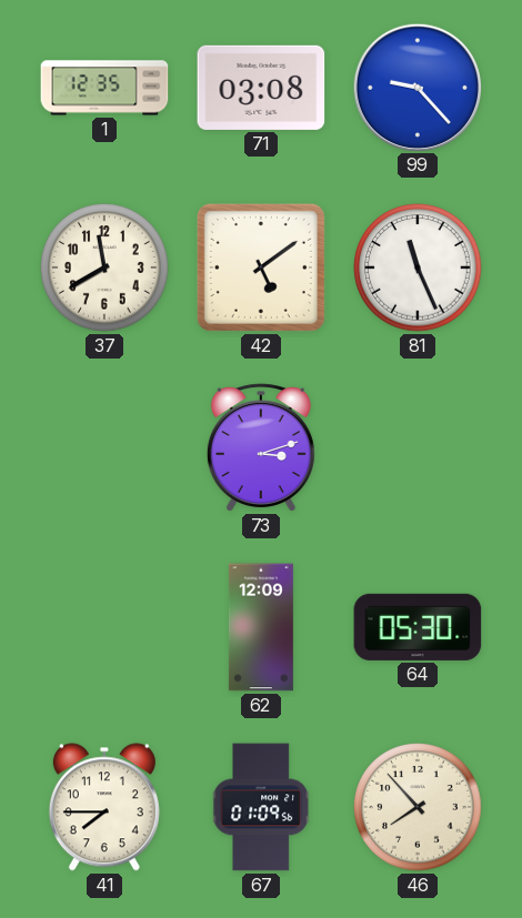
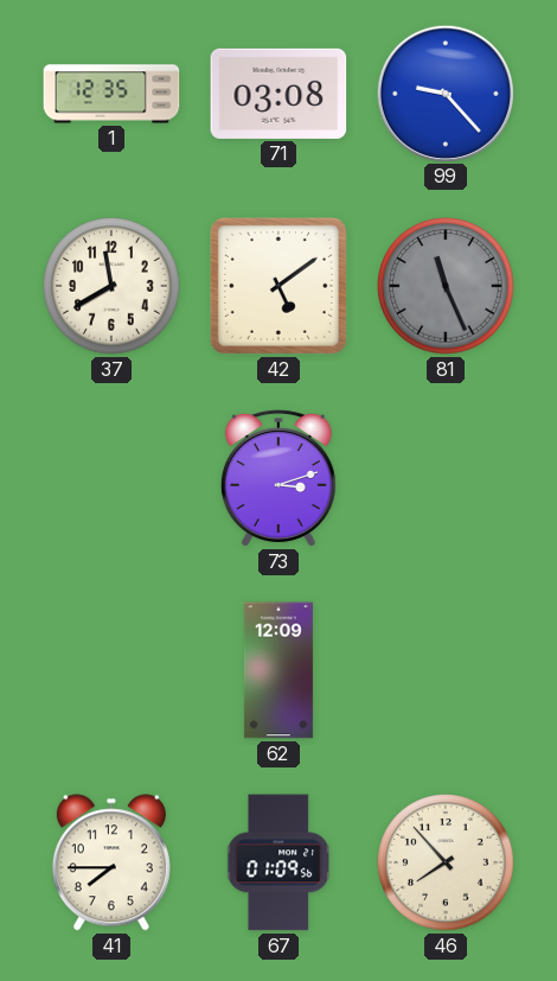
81 dial: white -> grey (446, 286)
64: 05:30 -> none (418, 627)
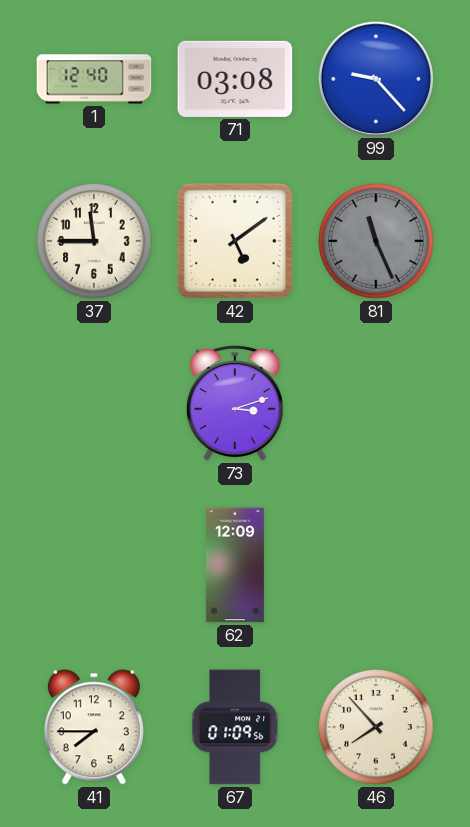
1: 12:35 -> 12:40 (94, 79)
37: 11:40 -> 11:45 (94, 241)
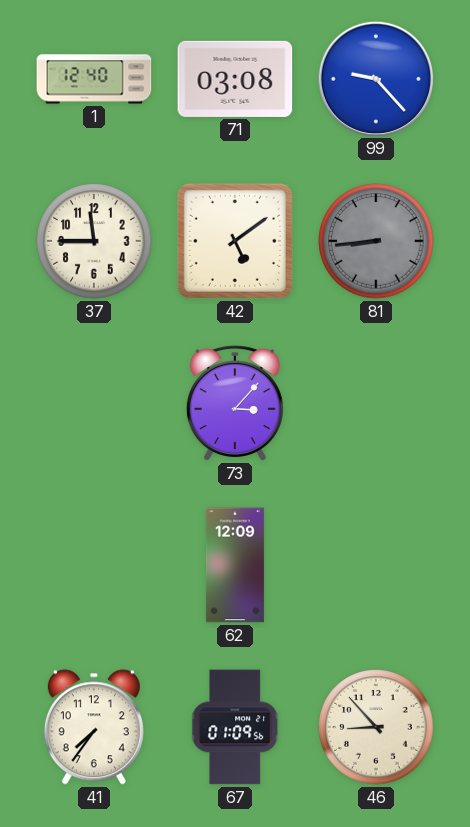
81: 11:26 -> 8:44 (376, 241)
73: 3:12 -> 3:07 (235, 403)
41: 7:45 -> 7:36 (94, 727)
46: 7:53 -> 8:53 (376, 727)
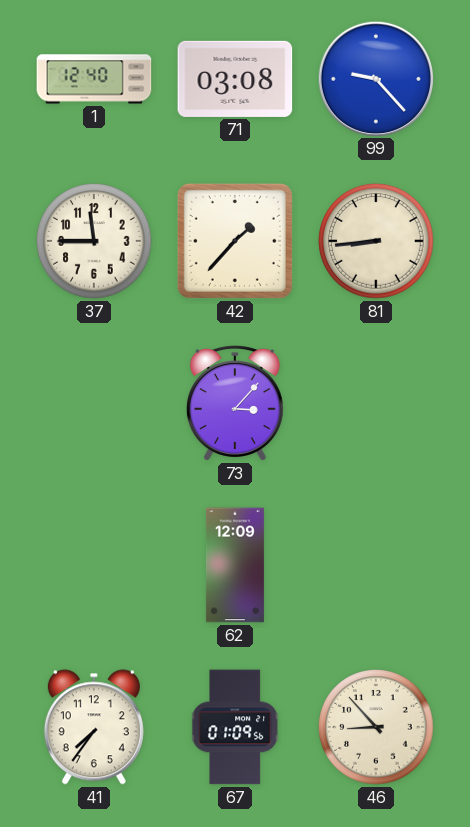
42: 5:09 -> 1:37 (235, 241)
81 dial: grey -> cream (376, 241)
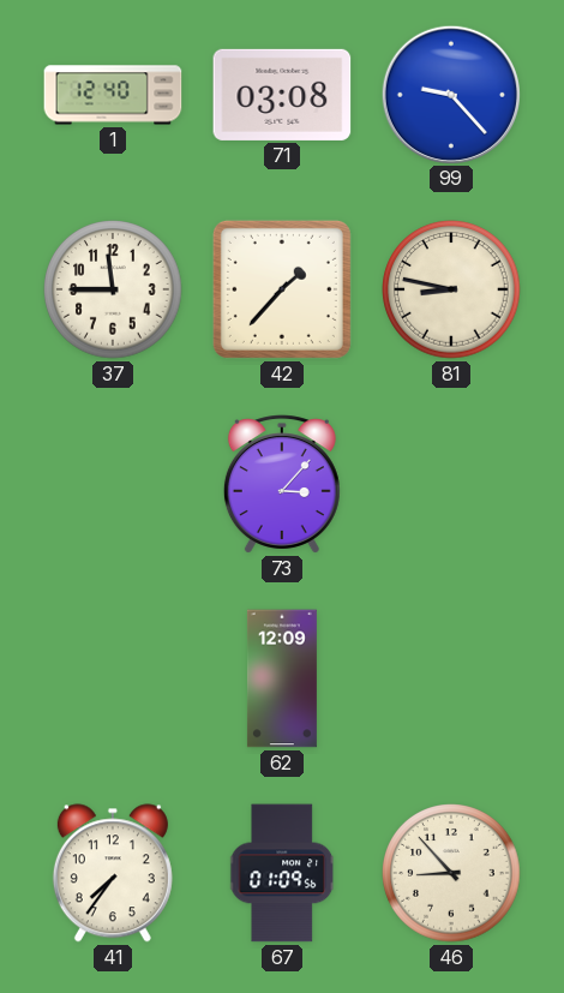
81: 8:44 -> 8:47 (451, 289)
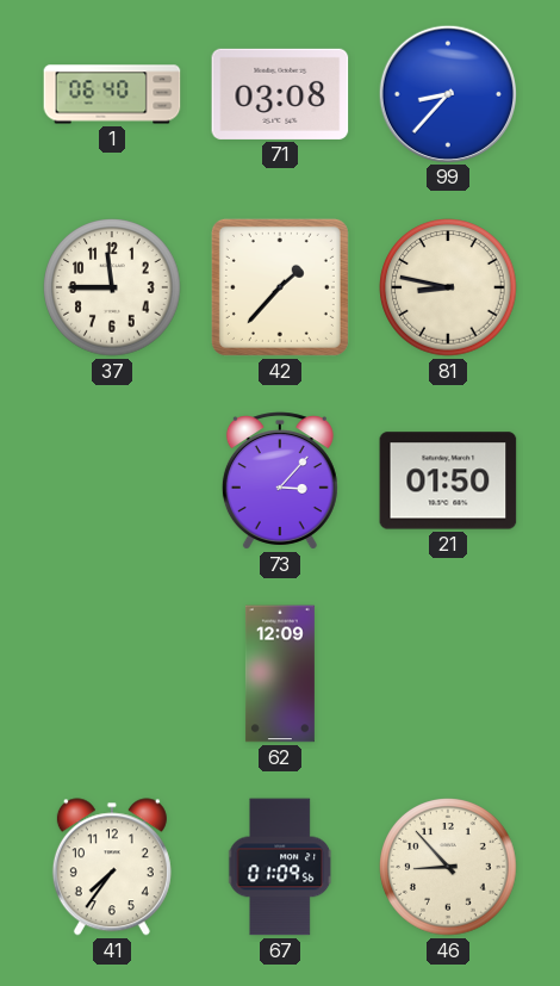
1: 12:40 -> 06:40 (112, 94)
99: 9:23 -> 8:37 (447, 93)
21: none -> 01:50 (448, 480)
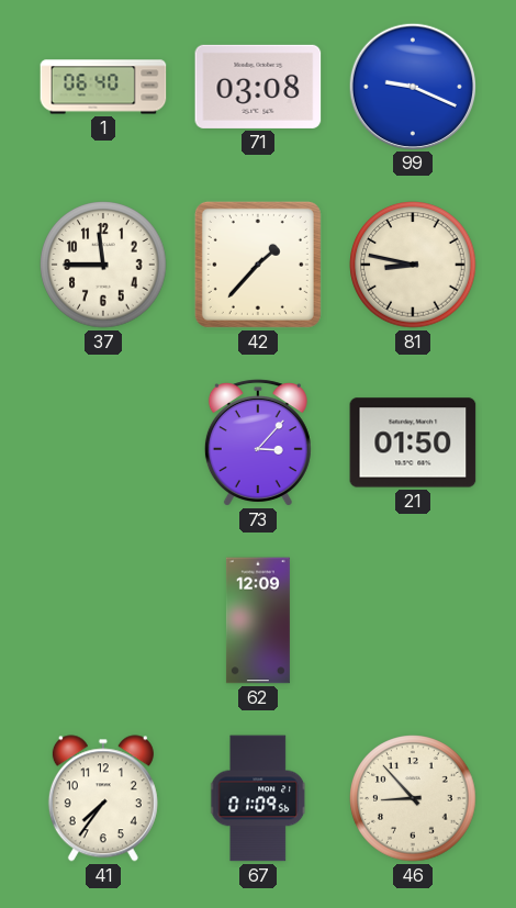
99: 8:37 -> 9:19 (412, 86)
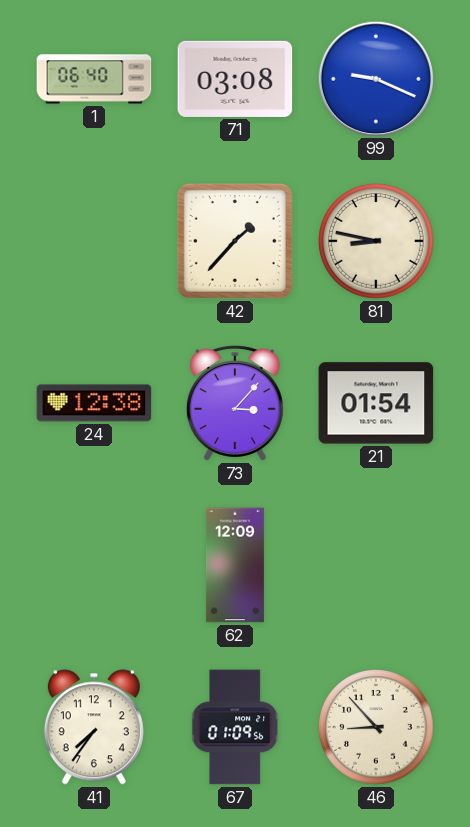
37: 11:45 -> none (103, 265)
24: none -> 12:38 (94, 403)
21: 01:50 -> 01:54 (376, 403)
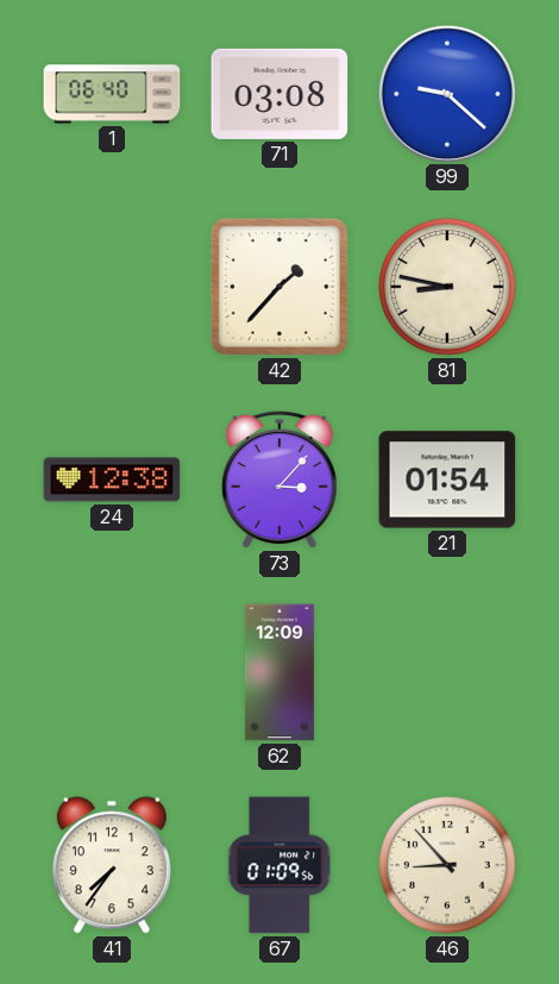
99: 9:19 -> 9:22 (446, 93)
